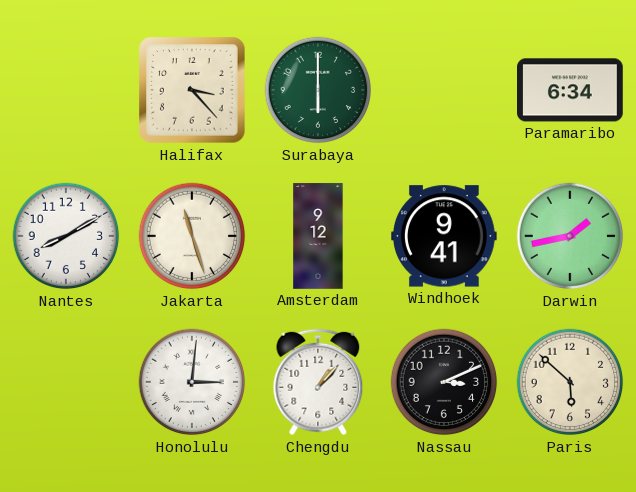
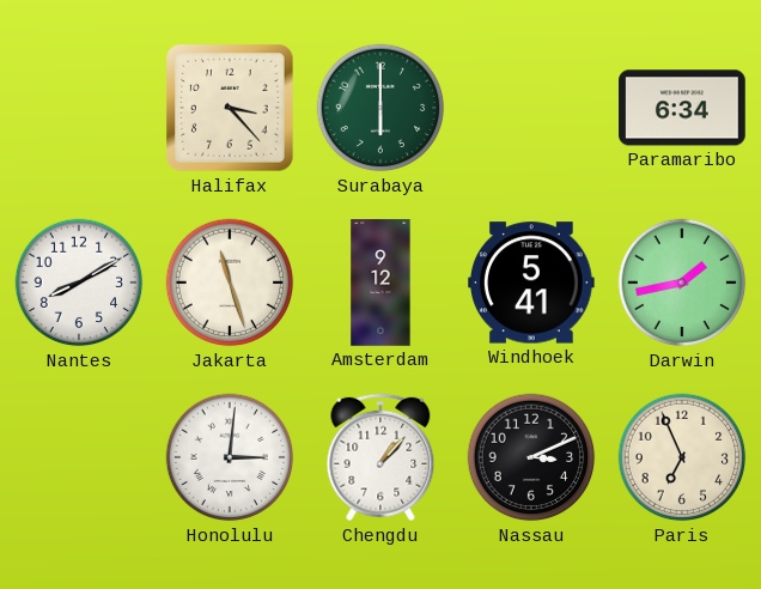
Windhoek: 9:41 -> 5:41 (532, 283)
Paris: 5:52 -> 6:56 (682, 457)
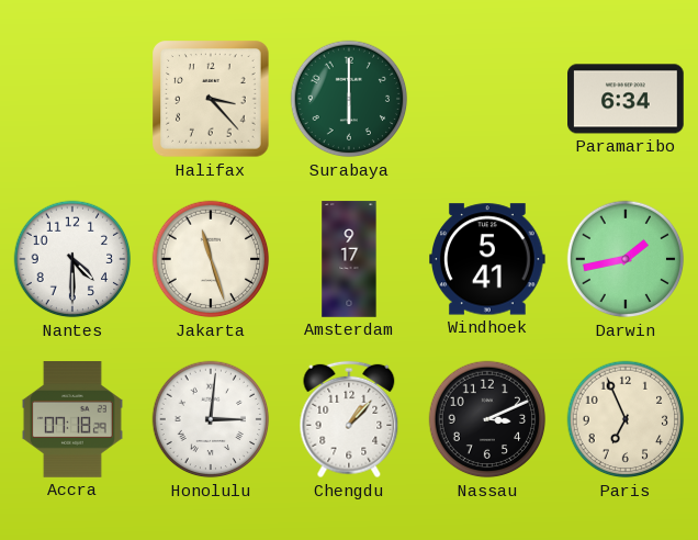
Nantes: 8:10 -> 4:30 (72, 259)
Amsterdam: 9:12 -> 9:17 (349, 259)
Accra: none -> 07:18 (72, 419)
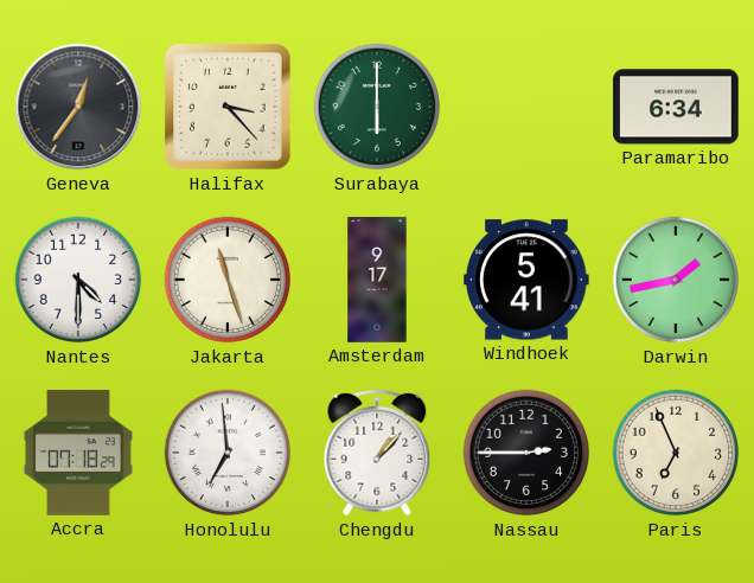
Geneva: none -> 12:36 (78, 107)
Honolulu: 3:01 -> 6:59 (228, 453)
Nassau: 3:11 -> 2:45 (526, 453)
